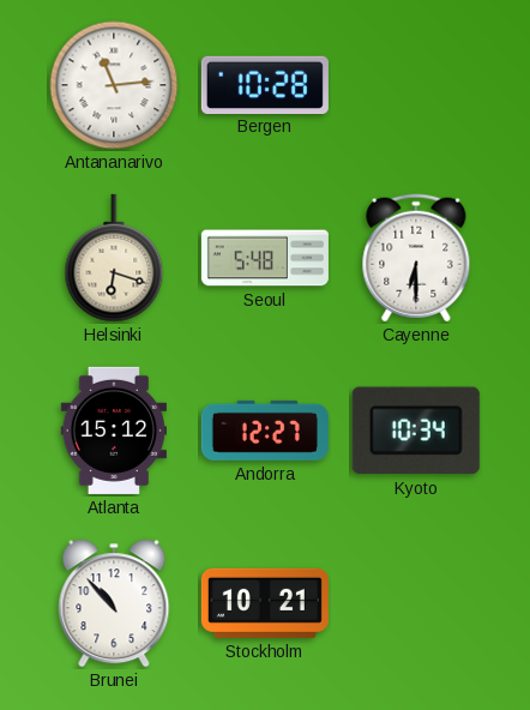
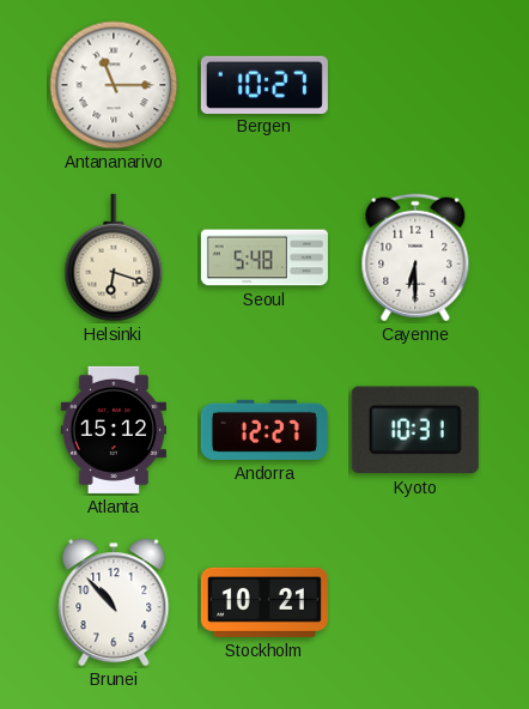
Antananarivo: 11:14 -> 11:15 (114, 85)
Bergen: 10:28 -> 10:27 (264, 84)
Kyoto: 10:34 -> 10:31 (415, 430)
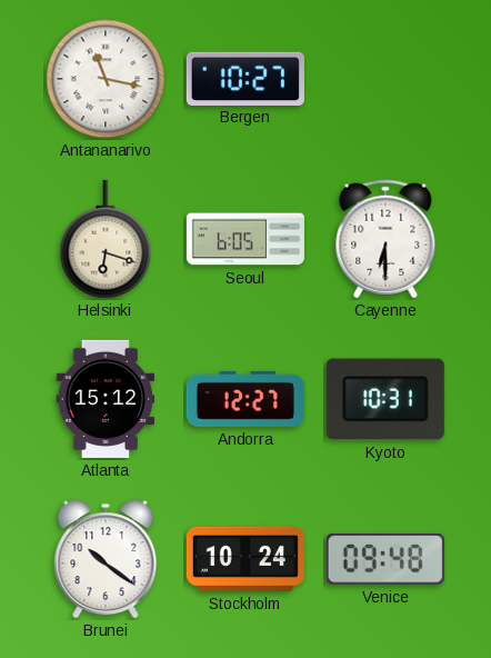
Antananarivo: 11:15 -> 11:17 (106, 79)
Seoul: 5:48 -> 6:05 (245, 239)
Brunei: 10:53 -> 10:21 (106, 559)
Stockholm: 10:21 -> 10:24 (245, 559)
Venice: none -> 09:48 (385, 559)
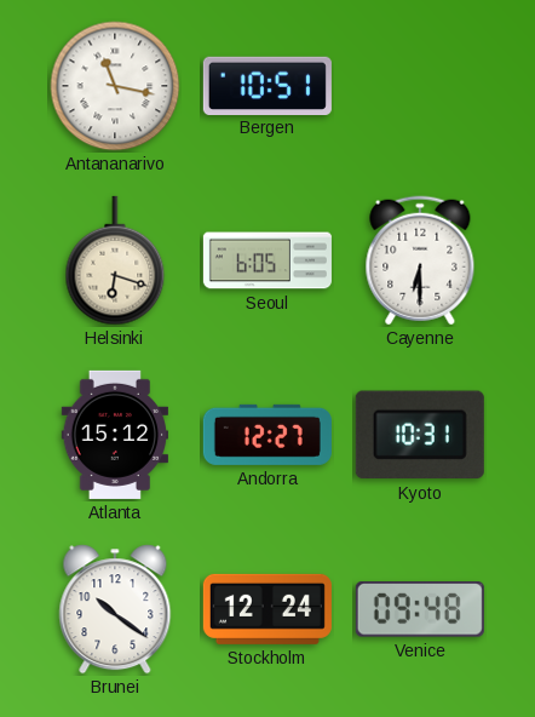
Bergen: 10:27 -> 10:51 (267, 85)
Stockholm: 10:24 -> 12:24 (267, 609)
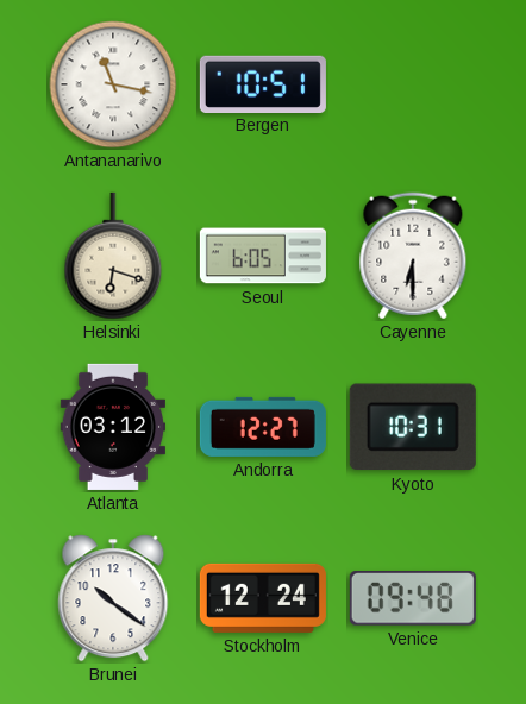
Atlanta: 15:12 -> 03:12 (113, 427)
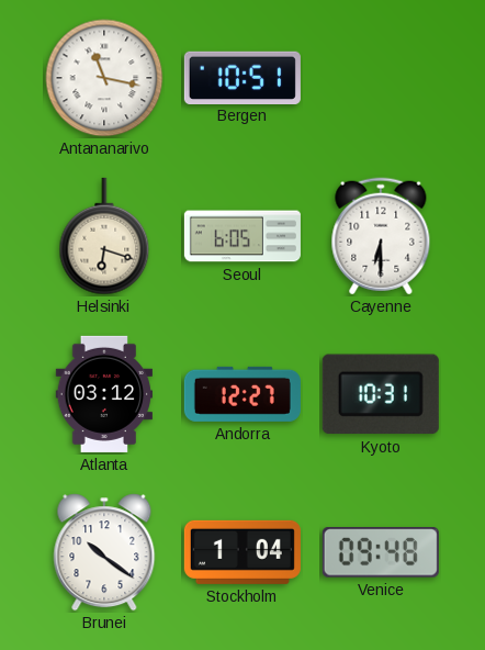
Stockholm: 12:24 -> 1:04 (243, 552)
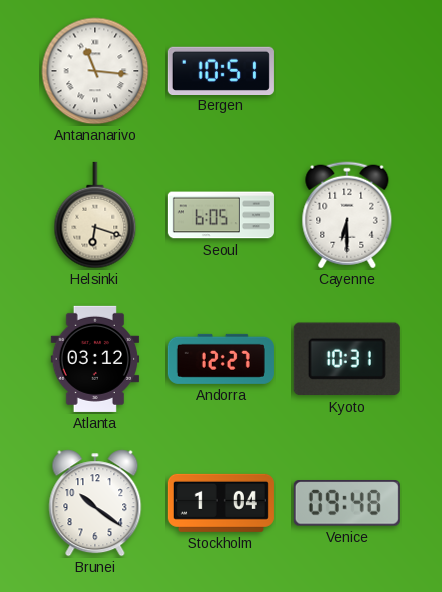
Antananarivo: 11:17 -> 11:16 (95, 71)
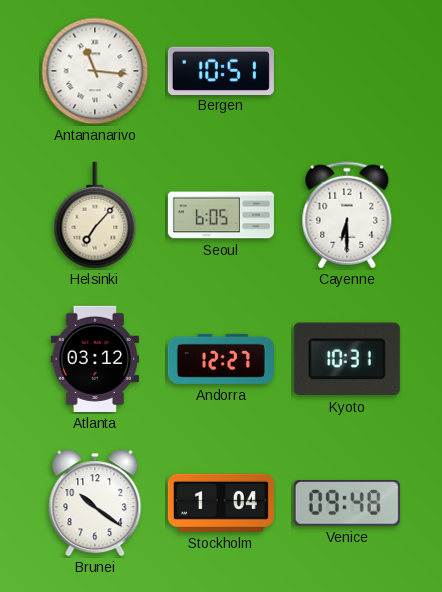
Helsinki: 6:18 -> 7:07 (95, 215)
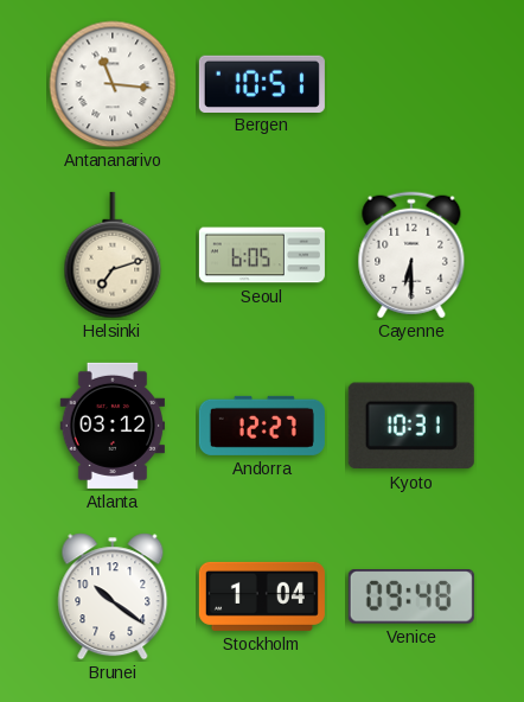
Helsinki: 7:07 -> 7:12 (113, 255)
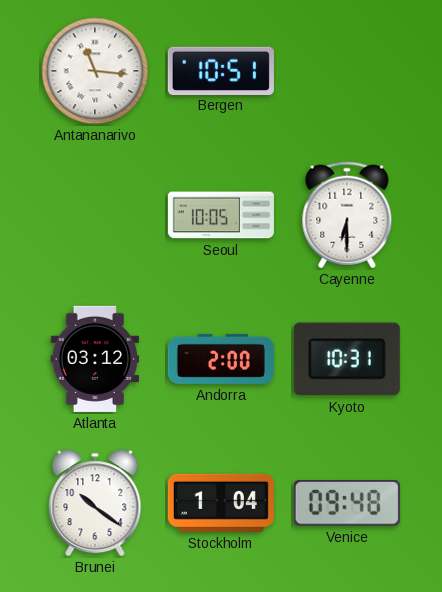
Helsinki: 7:12 -> none (113, 255)
Seoul: 6:05 -> 10:05 (221, 215)
Andorra: 12:27 -> 2:00 (221, 359)
